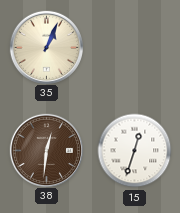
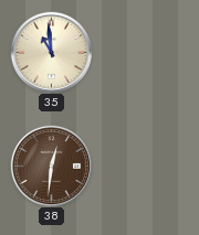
35: 1:04 -> 10:59 (51, 52)
15: 12:33 -> none (135, 151)
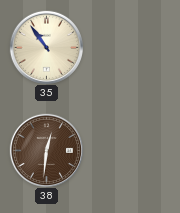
35: 10:59 -> 10:54 (46, 47)
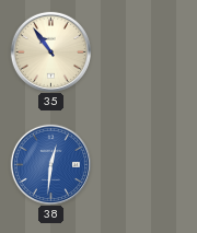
38 dial: brown -> blue (50, 164)
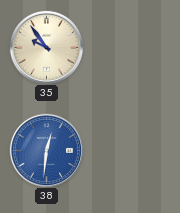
35: 10:54 -> 9:54 (46, 47)
